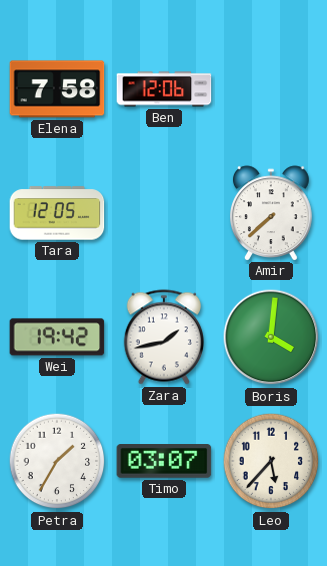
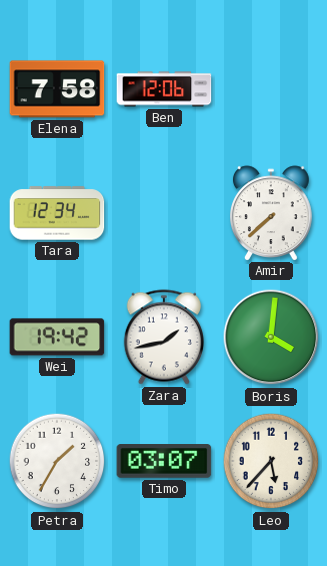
Tara: 12:05 -> 12:34 (57, 213)
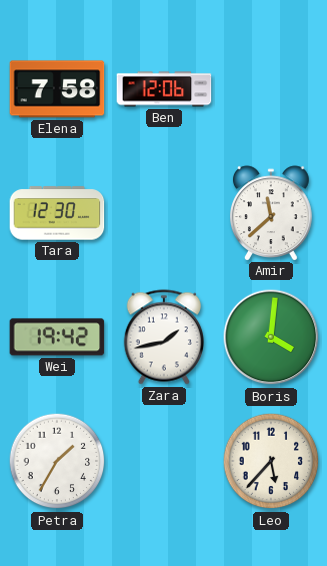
Tara: 12:34 -> 12:30 (57, 213)
Amir: 7:38 -> 11:38 (272, 213)
Timo: 03:07 -> none (164, 462)
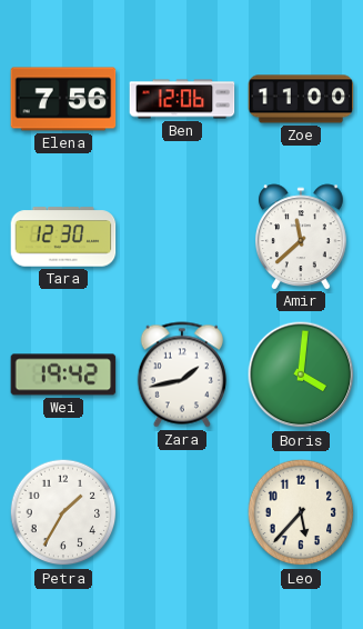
Elena: 7:58 -> 7:56 (63, 99)
Zoe: none -> 11:00 (301, 99)
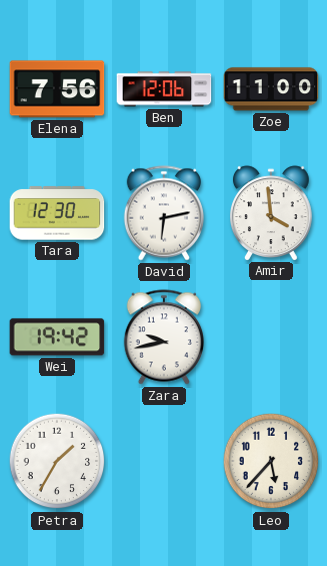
David: none -> 6:13 (164, 213)
Amir: 11:38 -> 3:59 (272, 213)
Zara: 1:43 -> 9:43 (164, 337)
Boris: 4:01 -> none (301, 375)
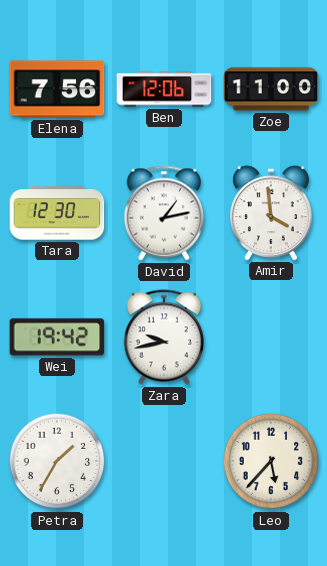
David: 6:13 -> 1:13 (164, 213)
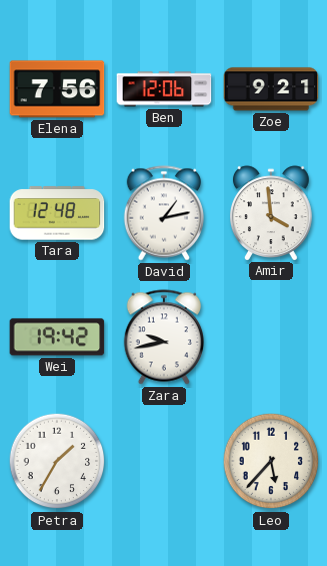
Zoe: 11:00 -> 9:21 (271, 89)
Tara: 12:30 -> 12:48 (57, 213)
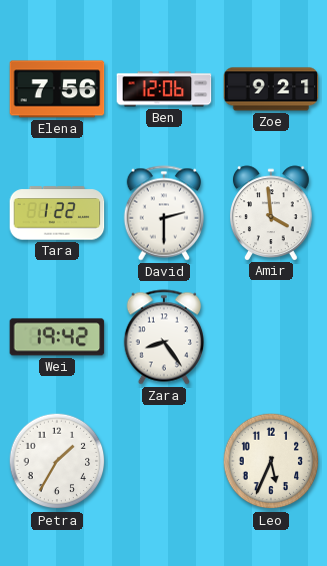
Tara: 12:48 -> 1:22 (57, 213)
David: 1:13 -> 2:30 (164, 213)
Zara: 9:43 -> 8:24 (164, 337)
Leo: 5:37 -> 5:34 (271, 461)
